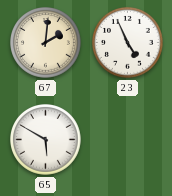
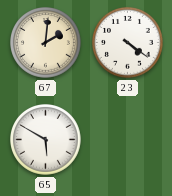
23: 4:56 -> 4:21 (128, 43)
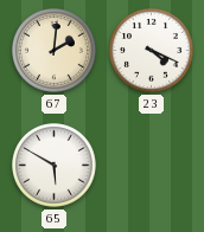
23: 4:21 -> 4:19 (152, 51)
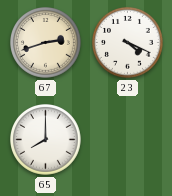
67: 2:01 -> 2:42 (46, 43)
65: 5:50 -> 8:00 (46, 140)
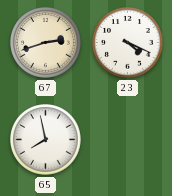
65: 8:00 -> 7:58 (46, 140)
